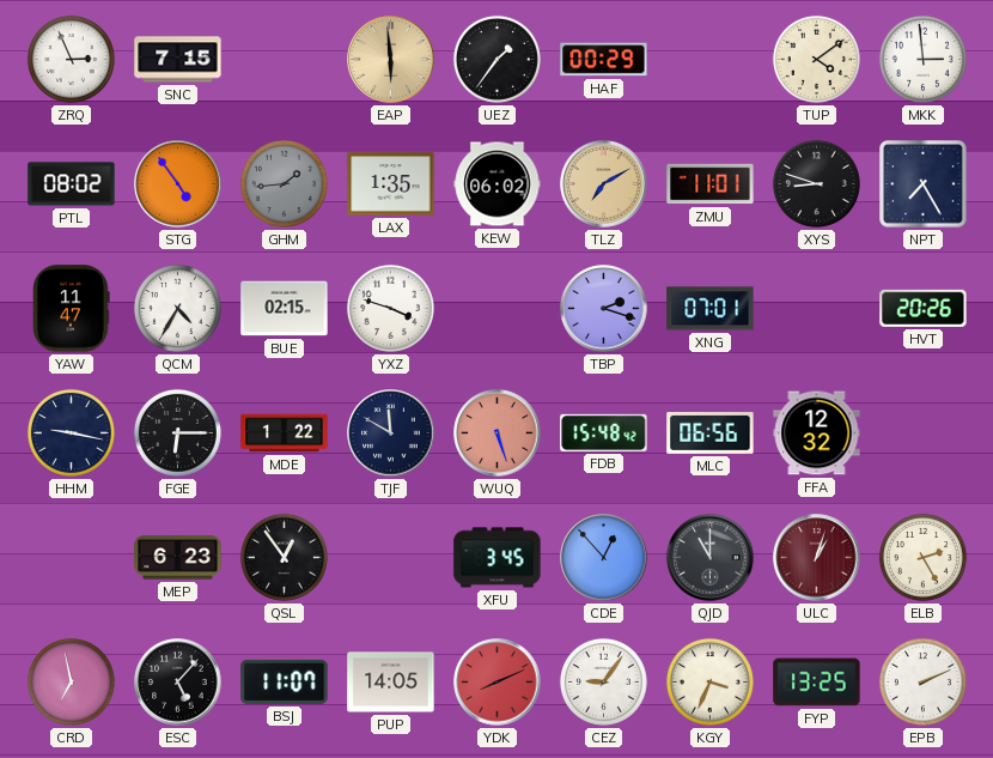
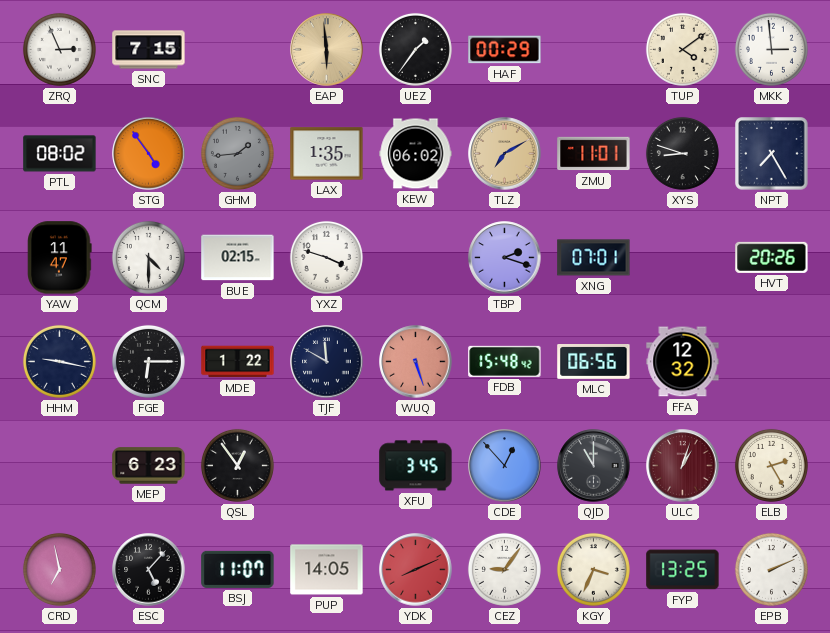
QCM: 4:35 -> 4:30 (148, 257)
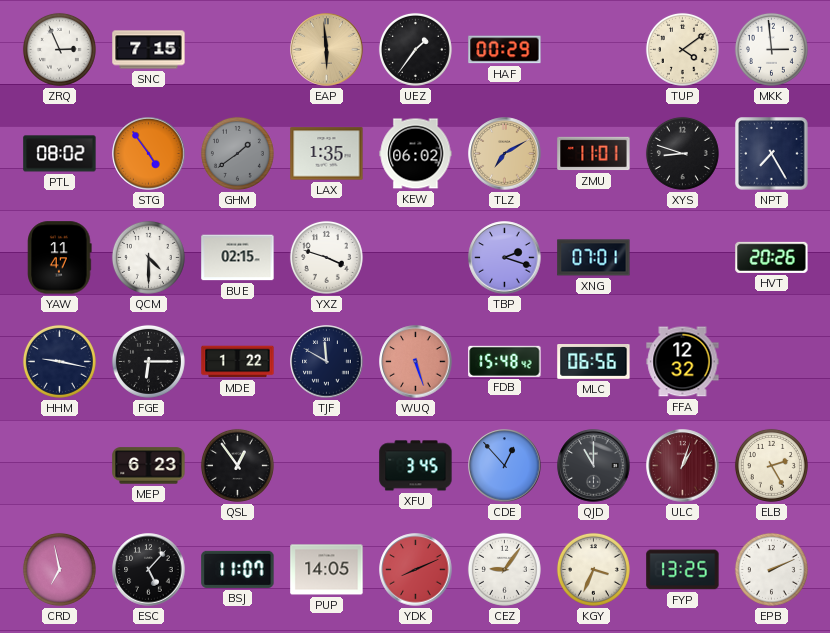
GHM: 1:44 -> 1:39 (237, 153)
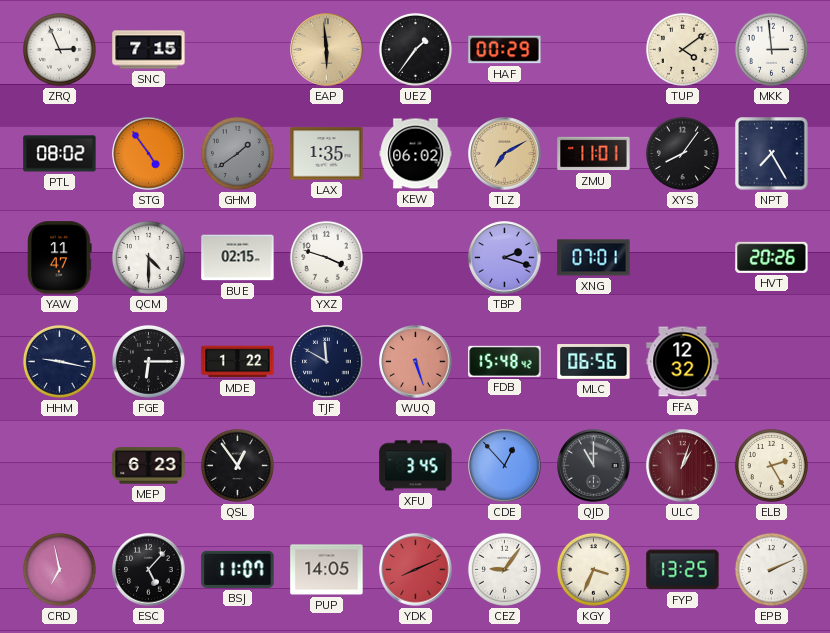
XYS: 8:48 -> 8:06 (682, 153)
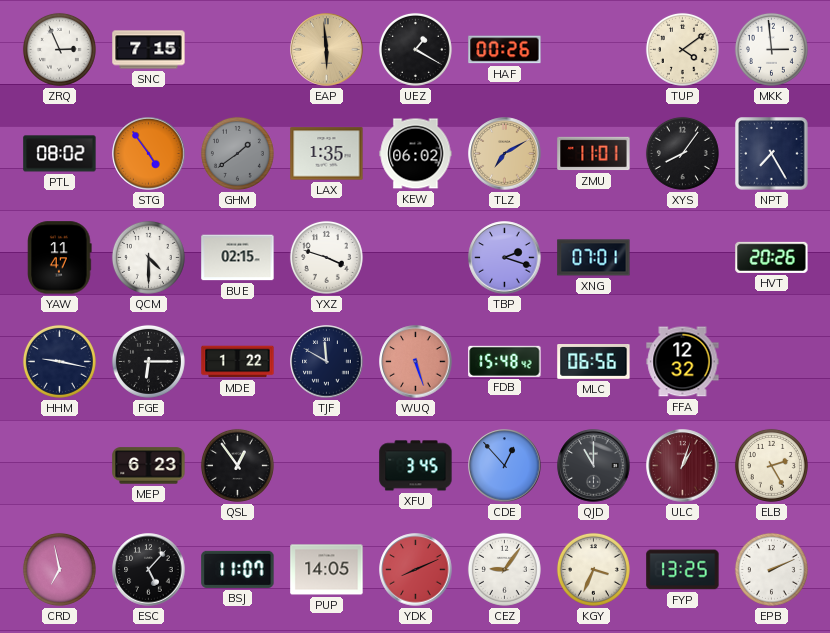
UEZ: 1:36 -> 1:20 (415, 49)
HAF: 00:29 -> 00:26 (505, 50)
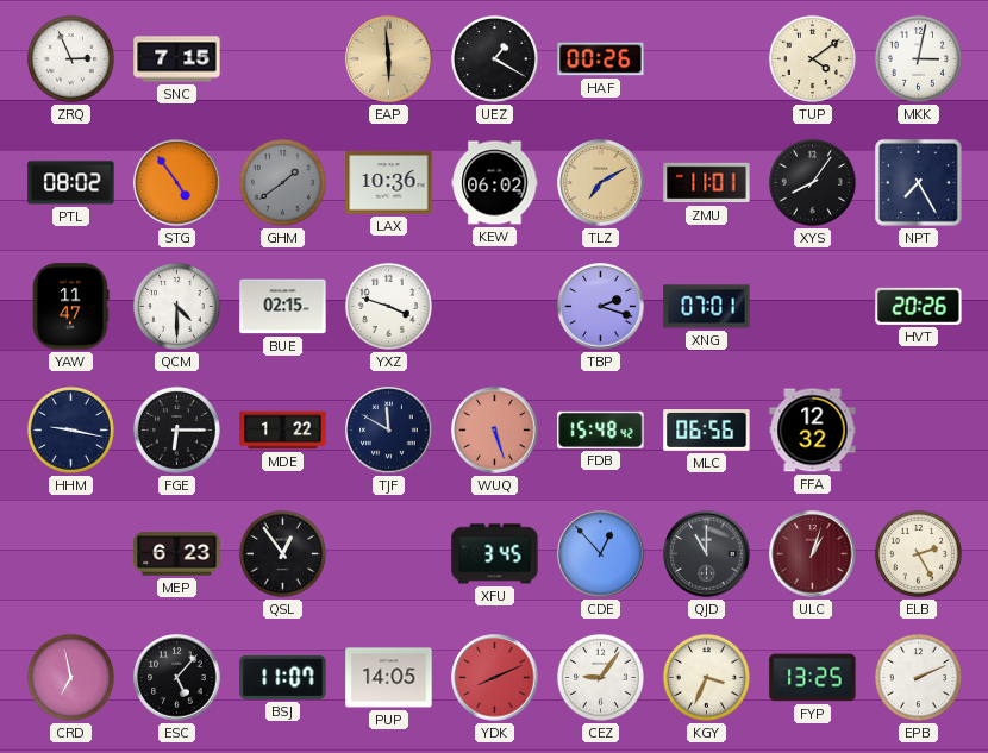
MKK: 2:59 -> 3:02 (918, 58)
LAX: 1:35 -> 10:36 (389, 183)
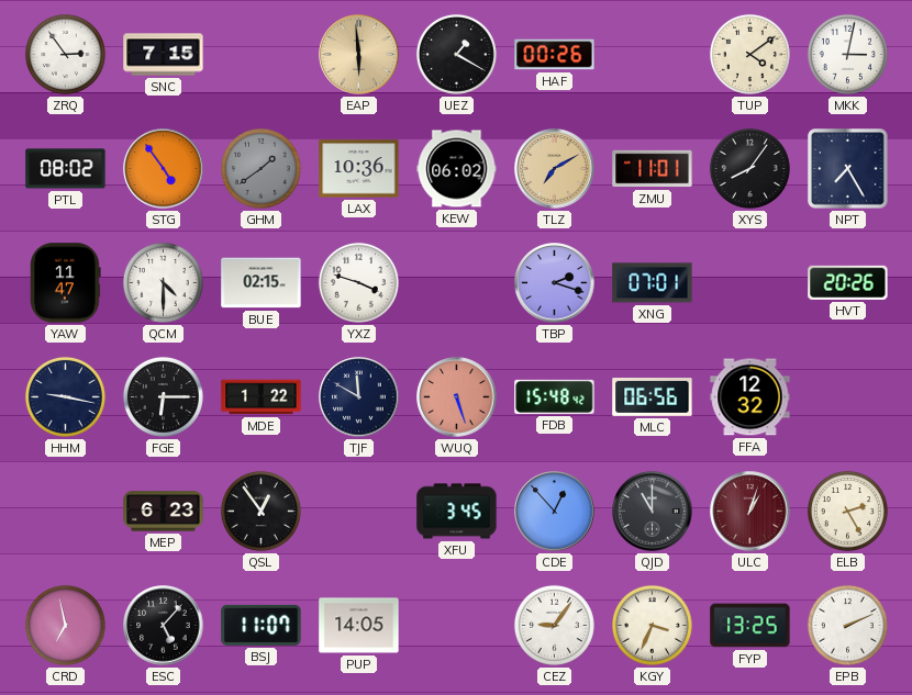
ZRQ: 2:56 -> 2:54 (65, 54)
YDK: 8:11 -> none (495, 678)
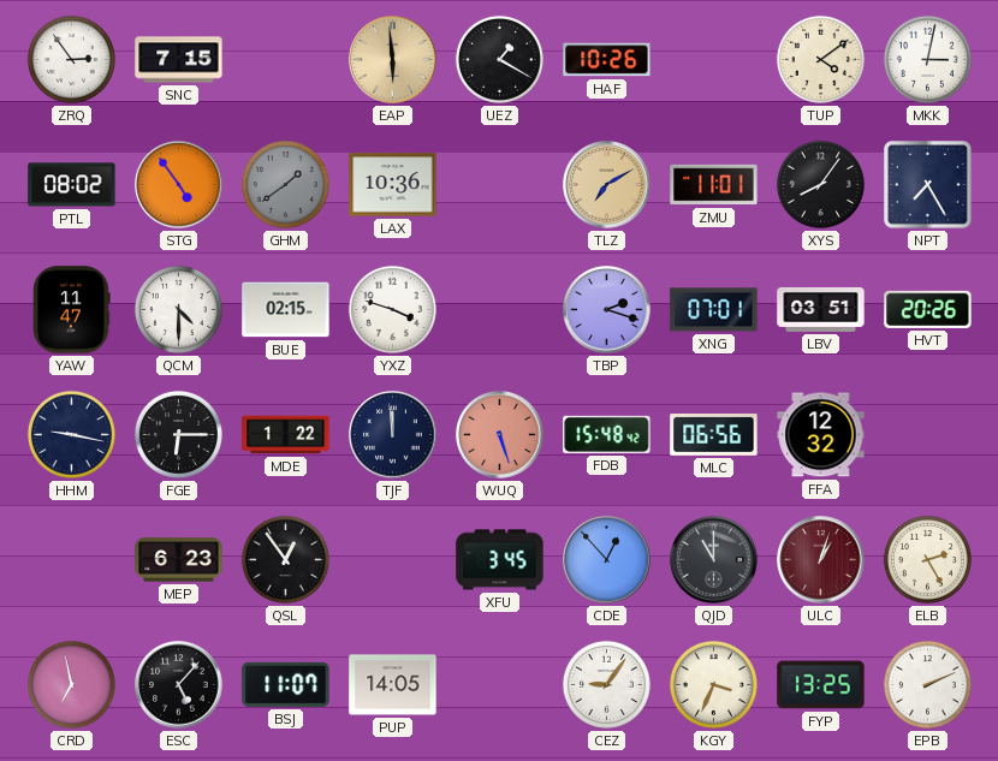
HAF: 00:26 -> 10:26 (607, 60)
KEW: 06:02 -> none (457, 169)
LBV: none -> 03:51 (821, 309)
TJF: 11:50 -> 11:59 (393, 435)
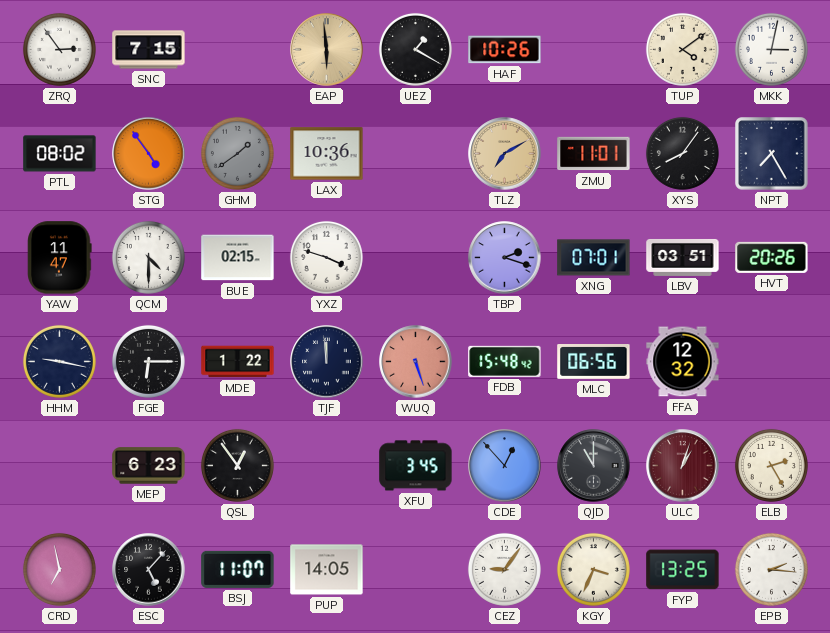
EPB: 2:11 -> 2:16 (771, 569)
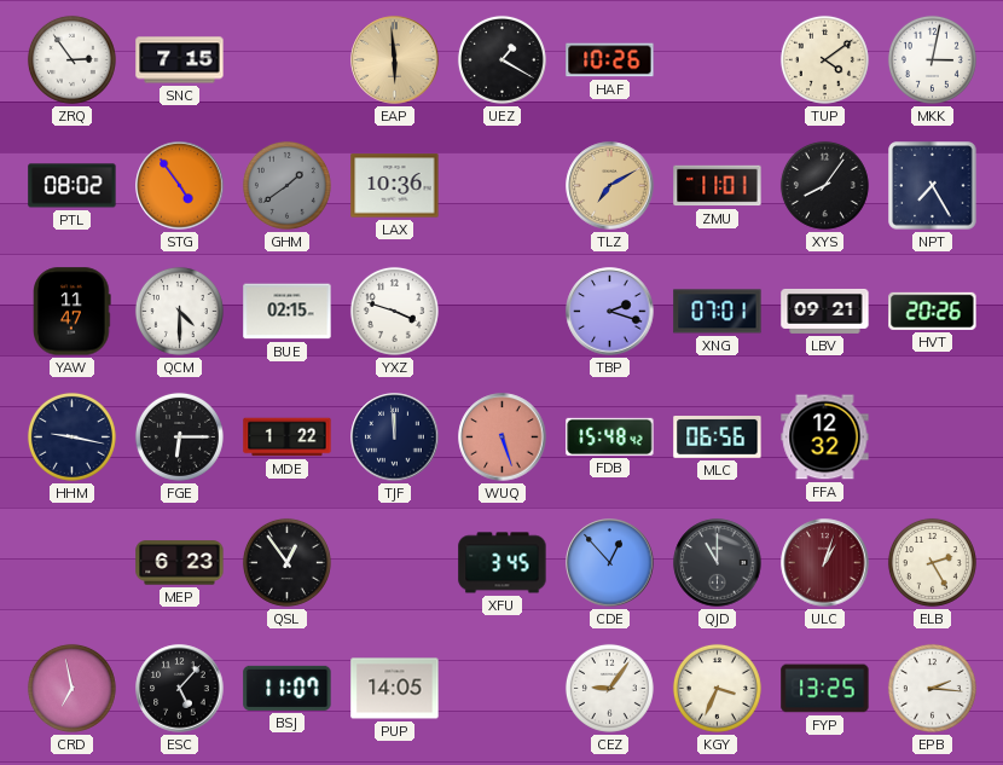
LBV: 03:51 -> 09:21 (825, 311)
